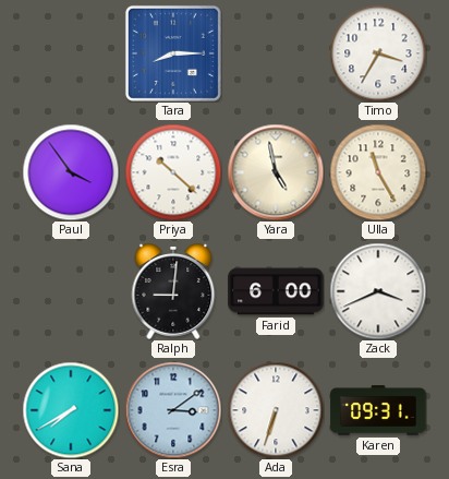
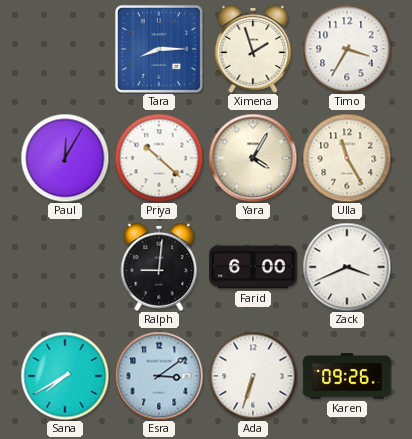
Ximena: none -> 1:57 (253, 49)
Paul: 3:54 -> 12:05 (65, 158)
Yara: 4:58 -> 4:05 (253, 158)
Karen: 09:31 -> 09:26 (347, 376)
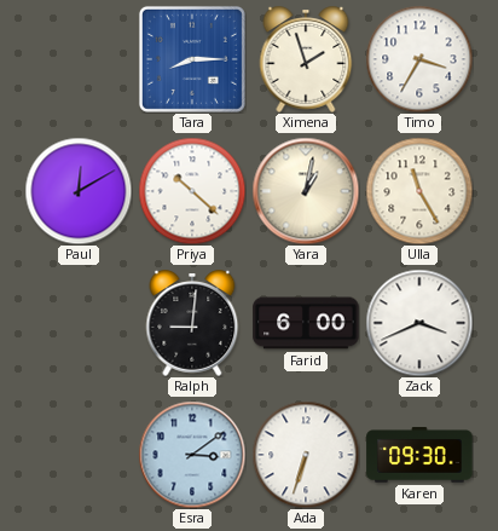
Paul: 12:05 -> 12:10 (79, 191)
Yara: 4:05 -> 1:02 (306, 191)
Sana: 7:40 -> none (65, 376)
Karen: 09:26 -> 09:30 (419, 455)
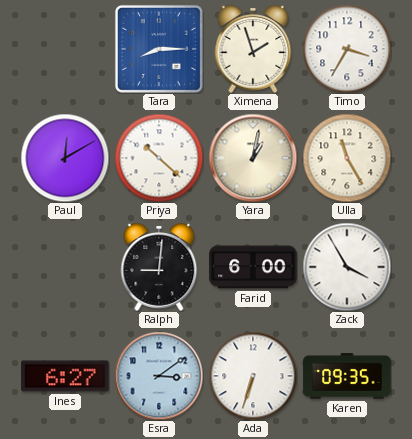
Zack: 3:41 -> 3:55 (347, 267)
Ines: none -> 6:27 (65, 376)
Karen: 09:30 -> 09:35 (347, 376)
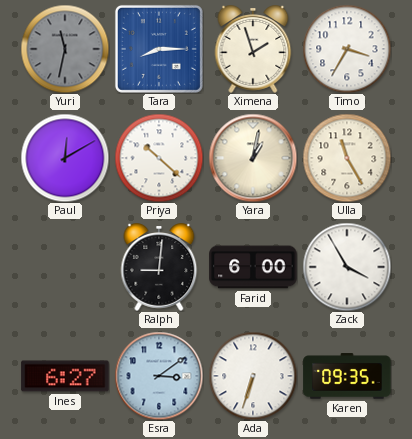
Yuri: none -> 11:32 (65, 49)
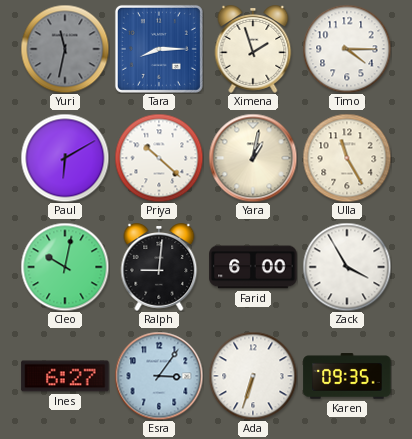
Timo: 3:35 -> 4:15 (347, 49)
Paul: 12:10 -> 6:10 (65, 158)
Cleo: none -> 10:02 (65, 267)
Esra: 3:09 -> 3:06 (159, 376)
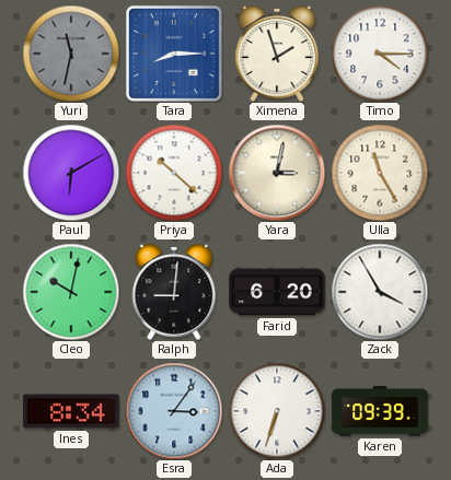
Yara: 1:02 -> 3:02 (277, 173)
Farid: 6:00 -> 6:20 (277, 292)
Ines: 6:27 -> 8:34 (71, 411)
Karen: 09:35 -> 09:39 (380, 411)
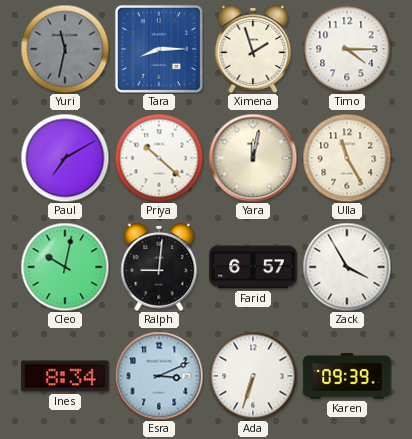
Paul: 6:10 -> 7:10 (65, 158)
Yara: 3:02 -> 12:02 (253, 158)
Farid: 6:20 -> 6:57 (253, 267)
Esra: 3:06 -> 3:11 (159, 376)
